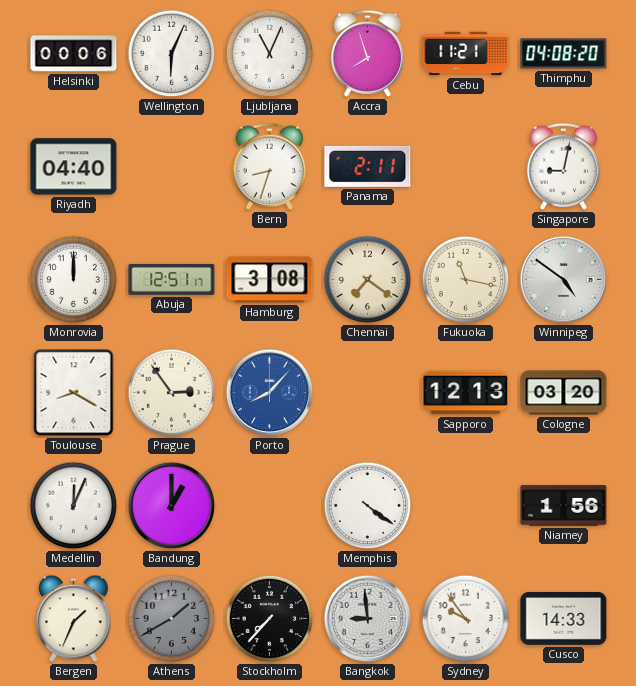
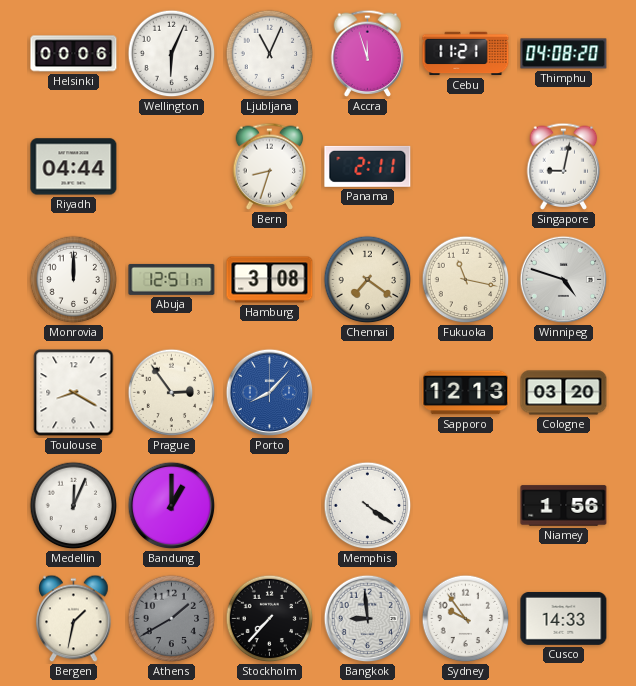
Accra: 7:57 -> 11:57 (368, 53)
Riyadh: 04:40 -> 04:44 (74, 167)
Winnipeg: 4:51 -> 4:48 (564, 280)
Bergen: 1:34 -> 1:32 (74, 619)
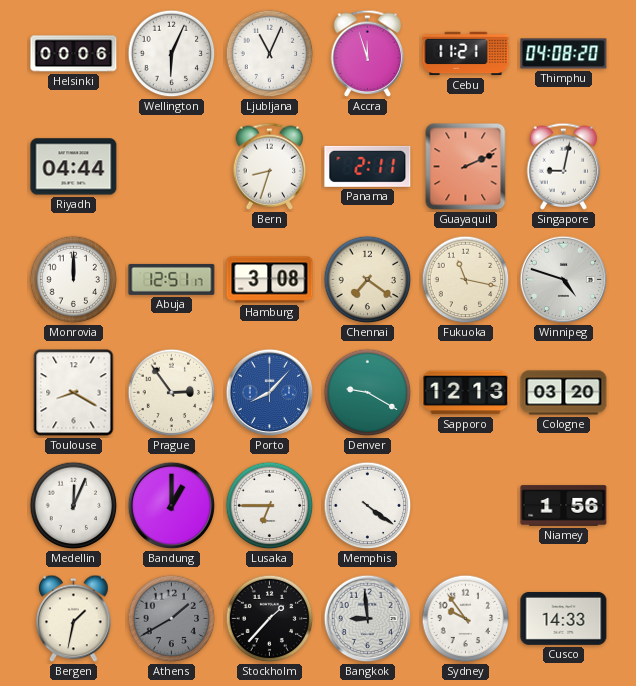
Guayaquil: none -> 2:11 (466, 167)
Denver: none -> 9:20 (368, 393)
Lusaka: none -> 6:45 (270, 506)
Stockholm: 7:37 -> 1:37 (270, 619)
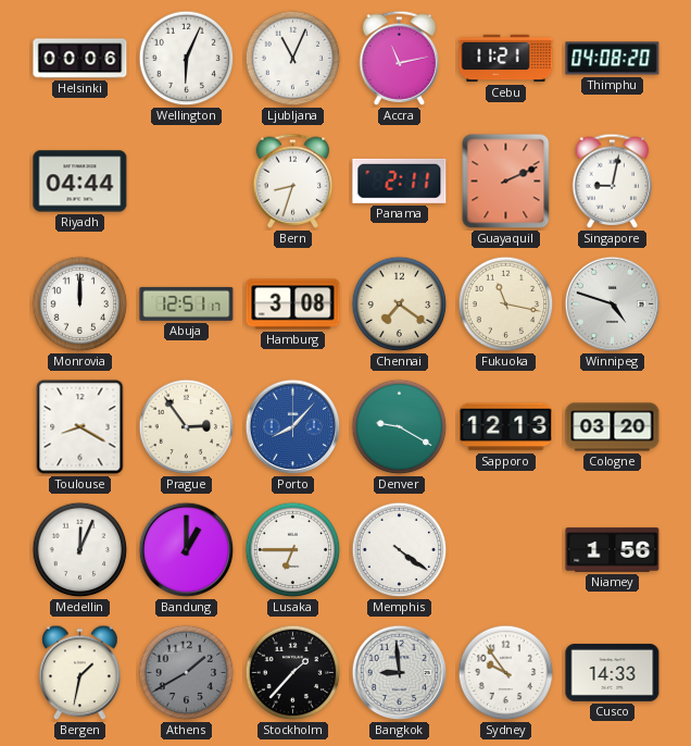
Accra: 11:57 -> 11:13 (400, 58)
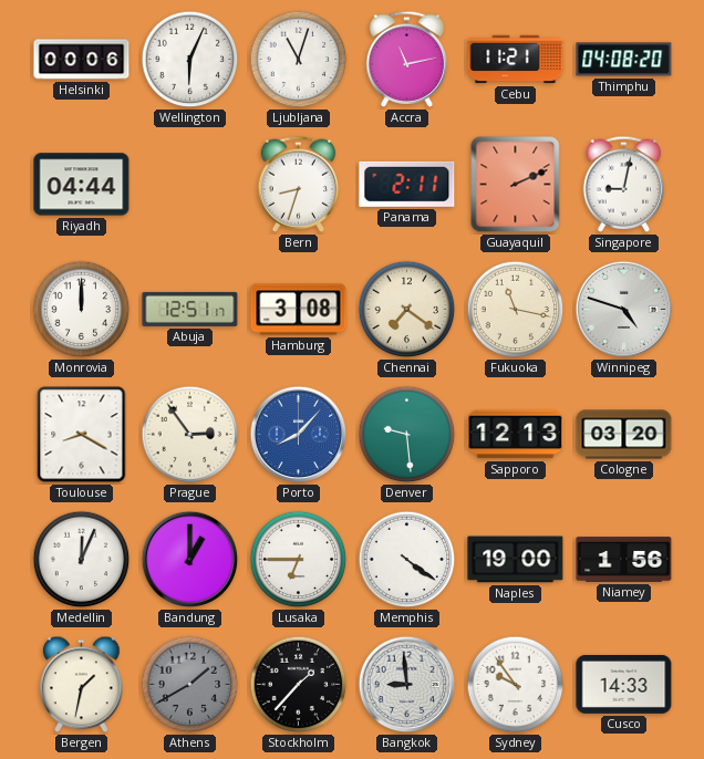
Ljubljana: 11:04 -> 11:03 (299, 60)
Denver: 9:20 -> 9:29 (407, 435)
Naples: none -> 19:00 (516, 560)
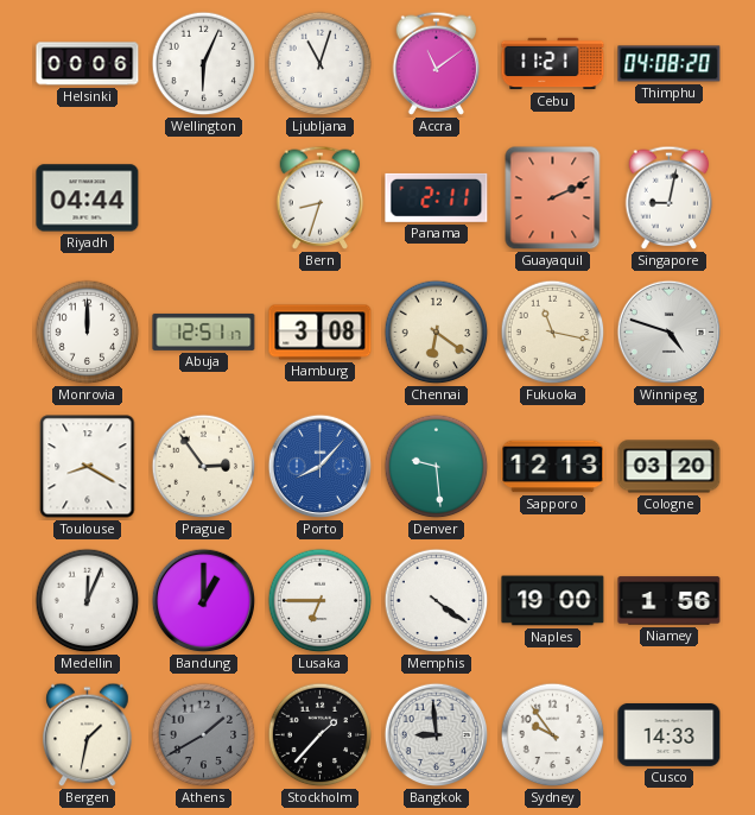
Accra: 11:13 -> 11:09 (437, 63)
Chennai: 7:21 -> 6:21 (437, 333)
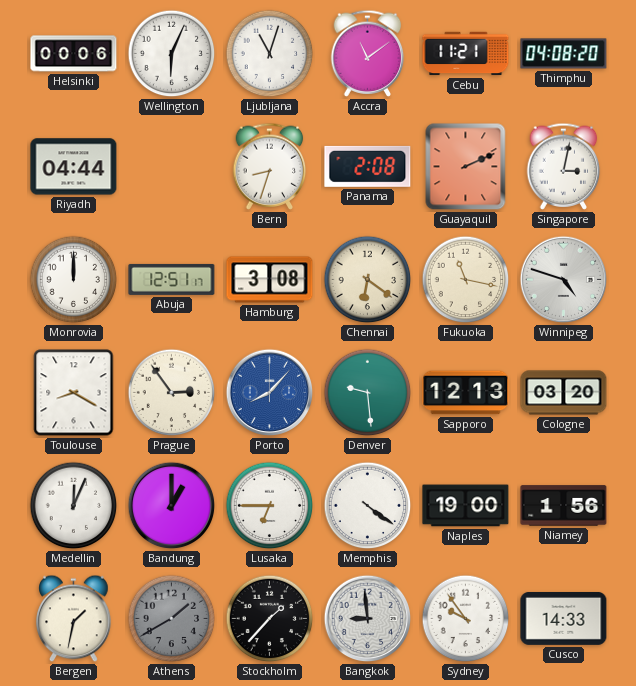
Panama: 2:11 -> 2:08 (368, 166)
Singapore: 9:02 -> 3:02 (564, 166)
